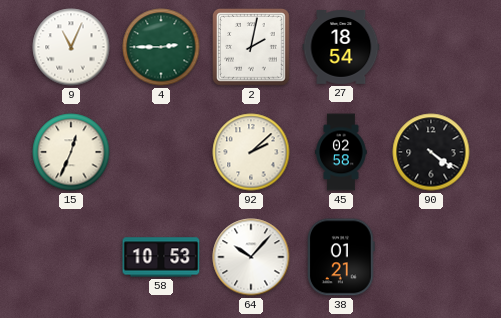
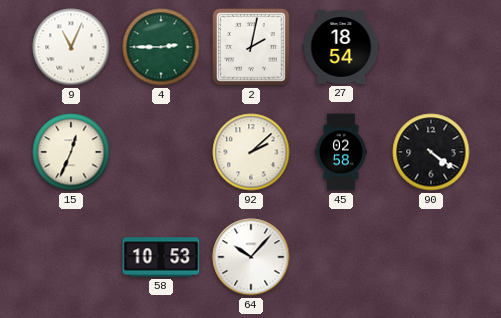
38: 01:21 -> none (342, 257)
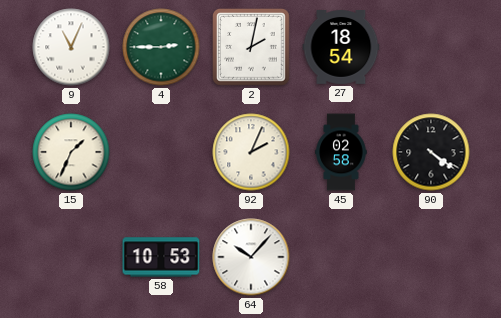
15: 12:34 -> 1:34 (71, 152)
92: 2:08 -> 2:04 (251, 152)
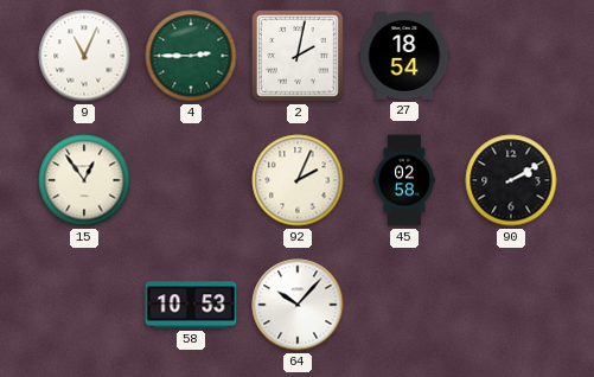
15: 1:34 -> 12:54 (84, 180)
90: 4:21 -> 2:10 (511, 180)
